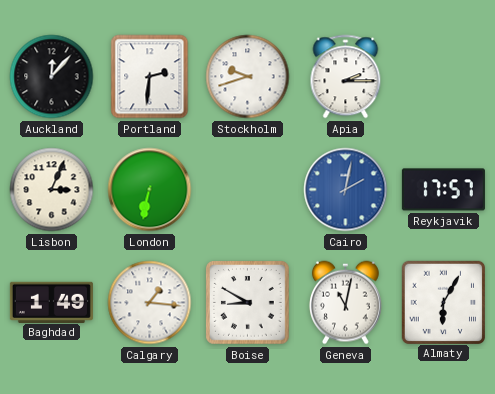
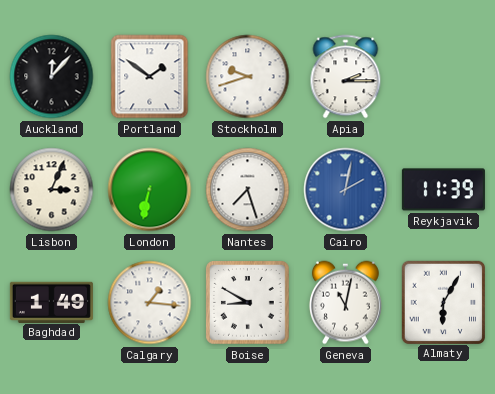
Portland: 2:31 -> 1:51 (150, 77)
Nantes: none -> 7:27 (248, 190)
Reykjavik: 17:57 -> 11:39 (443, 190)
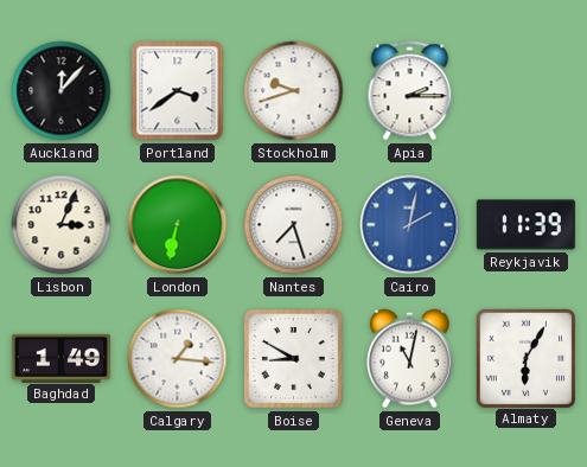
Portland: 1:51 -> 3:39 (178, 91)
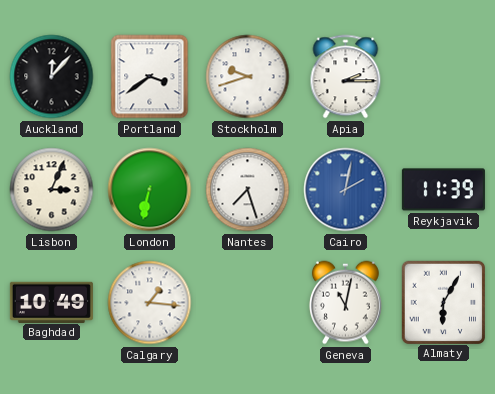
Baghdad: 1:49 -> 10:49 (51, 302)
Boise: 8:50 -> none (294, 359)
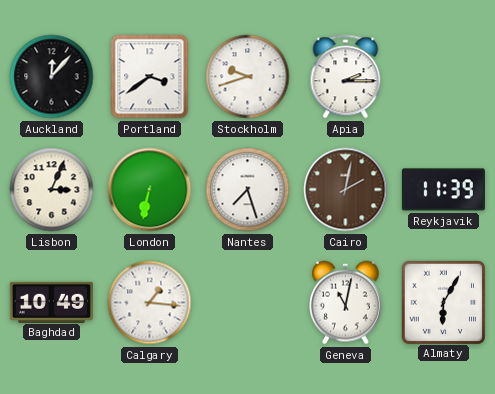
Cairo dial: blue -> brown (346, 190)
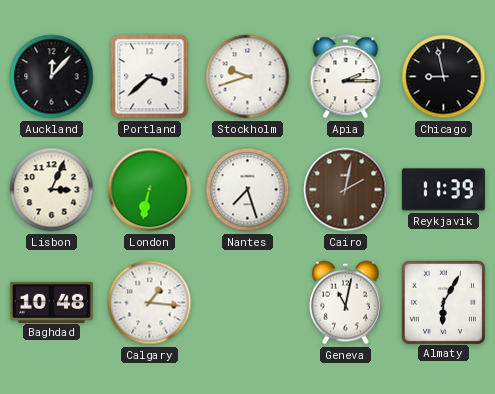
Portland: 3:39 -> 3:38 (150, 77)
Chicago: none -> 8:58 (444, 77)
Baghdad: 10:49 -> 10:48 (51, 302)
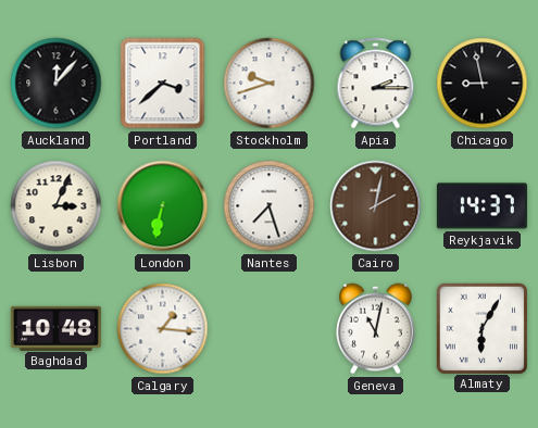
Reykjavik: 11:39 -> 14:37 (481, 206)
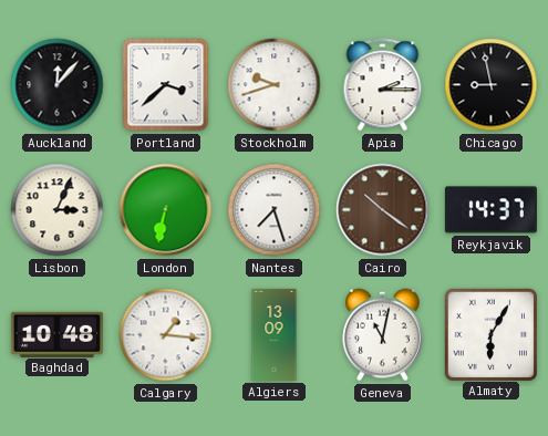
Cairo: 2:02 -> 10:21 (383, 210)
Algiers: none -> 13:09 (275, 334)
